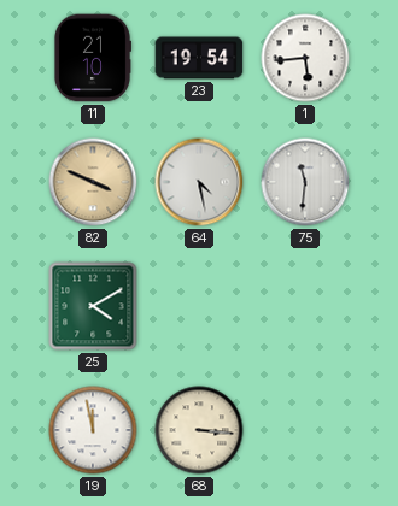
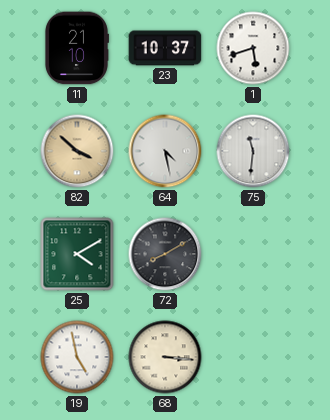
23: 19:54 -> 10:37 (165, 48)
1: 5:44 -> 5:42 (253, 48)
82: 3:49 -> 3:52 (77, 151)
72: none -> 8:10 (165, 254)
19: 11:58 -> 4:58 (77, 357)
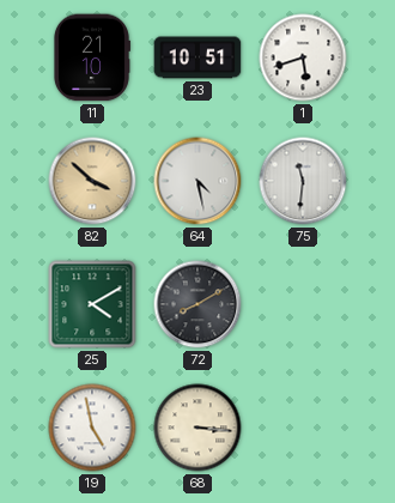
23: 10:37 -> 10:51 (197, 57)
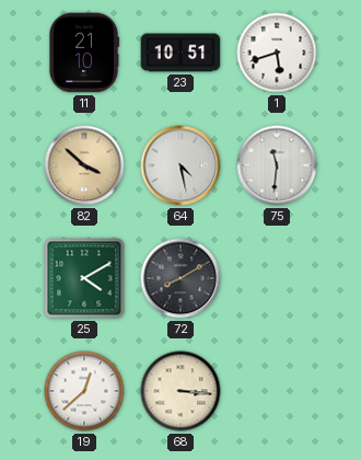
19: 4:58 -> 12:38 (84, 391)
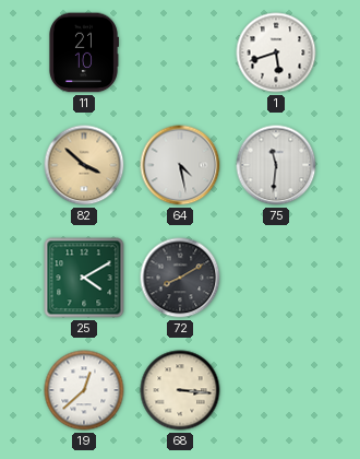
23: 10:51 -> none (180, 53)
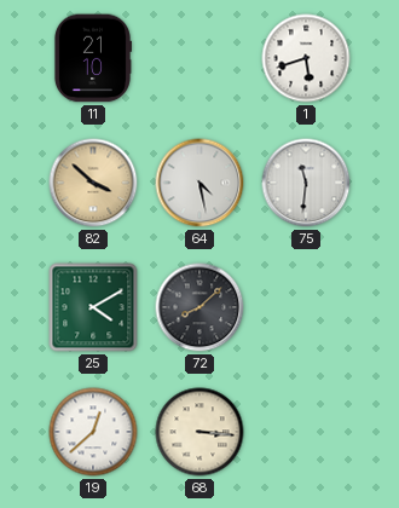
72: 8:10 -> 8:08 (199, 307)
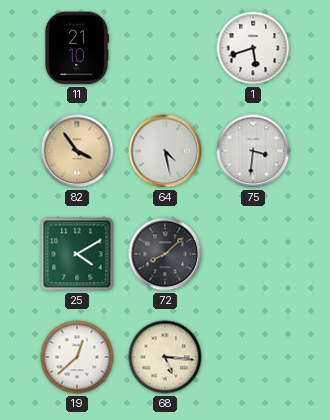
82: 3:52 -> 3:54 (77, 151)
75: 11:31 -> 3:31 (253, 151)
68: 3:16 -> 5:16 (165, 357)
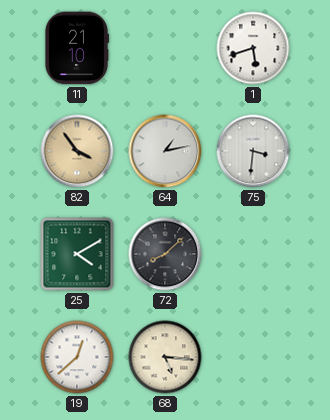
64: 4:28 -> 1:13 (165, 151)
